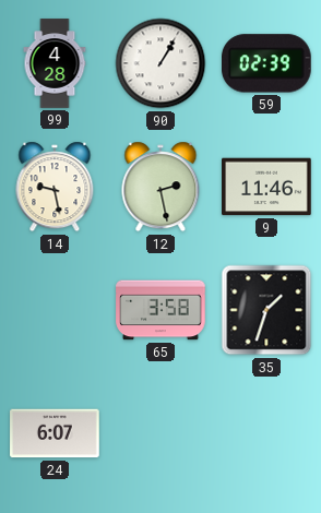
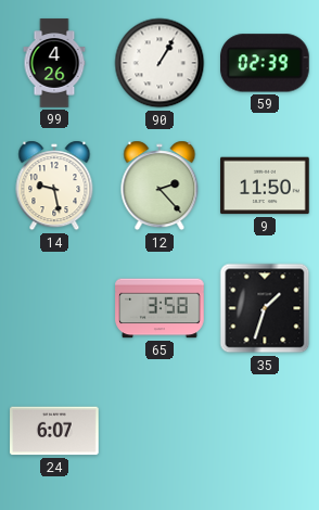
99: 4:28 -> 4:26 (54, 63)
12: 2:28 -> 2:23 (159, 186)
9: 11:46 -> 11:50 (265, 186)
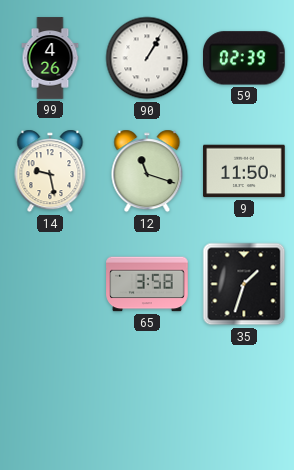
12: 2:23 -> 11:18 (147, 171)
24: 6:07 -> none (54, 431)
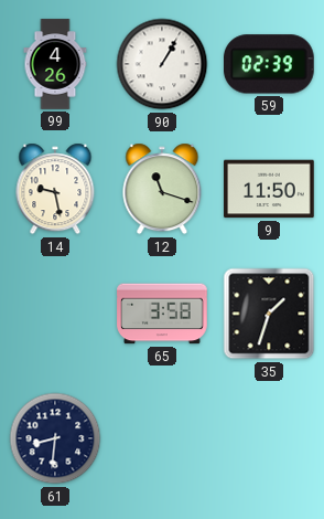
61: none -> 8:31 (55, 438)
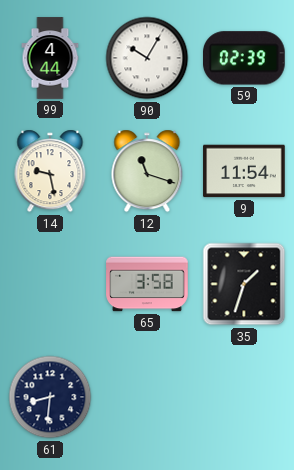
99: 4:26 -> 4:44 (50, 58)
90: 1:05 -> 10:05 (147, 58)
9: 11:50 -> 11:54 (244, 171)
